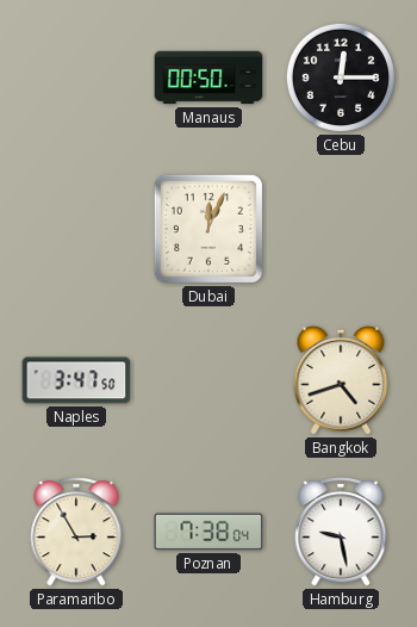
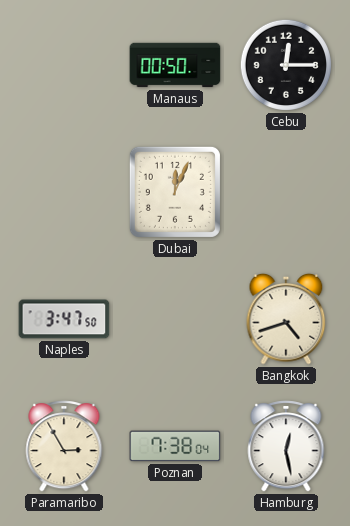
Hamburg: 9:28 -> 12:28 (286, 446)
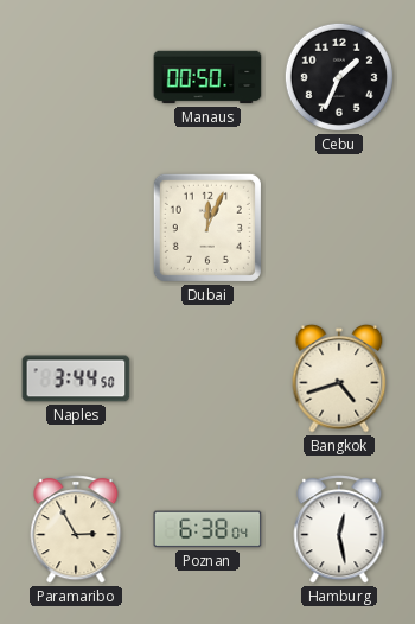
Cebu: 12:15 -> 1:34 (339, 77)
Naples: 3:47 -> 3:44 (76, 378)
Poznan: 7:38 -> 6:38 (207, 529)
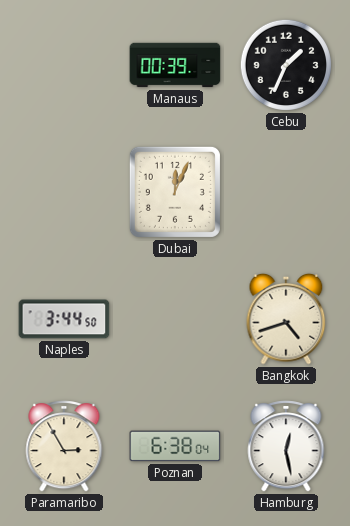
Manaus: 00:50 -> 00:39 (175, 65)
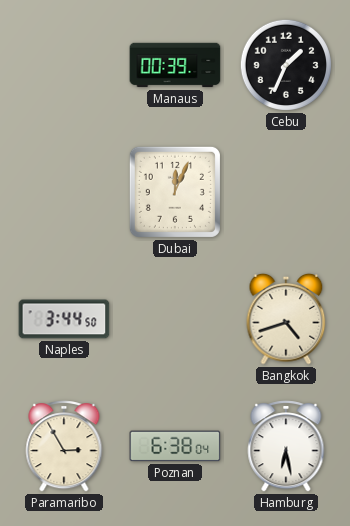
Hamburg: 12:28 -> 6:28 (286, 446)
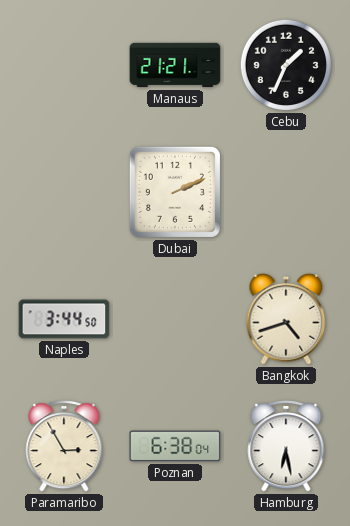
Manaus: 00:39 -> 21:21 (175, 65)
Dubai: 12:04 -> 2:11 (175, 192)
